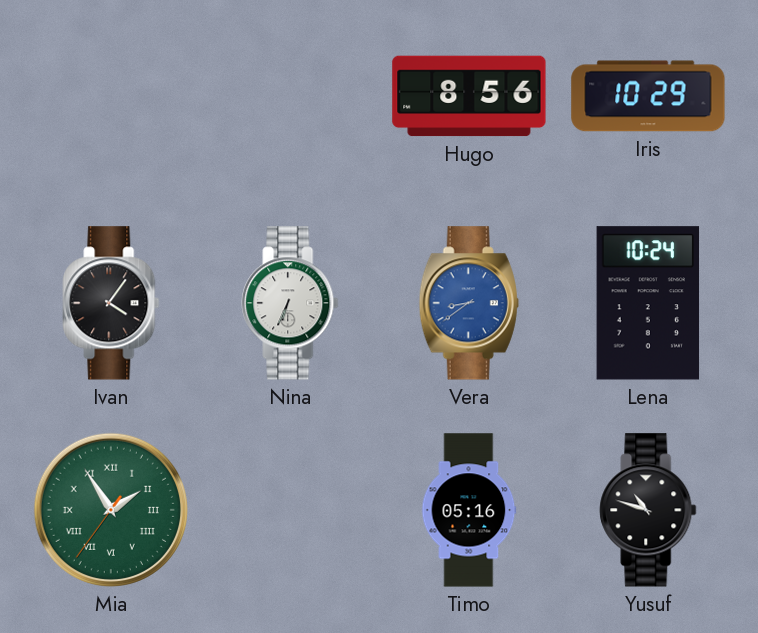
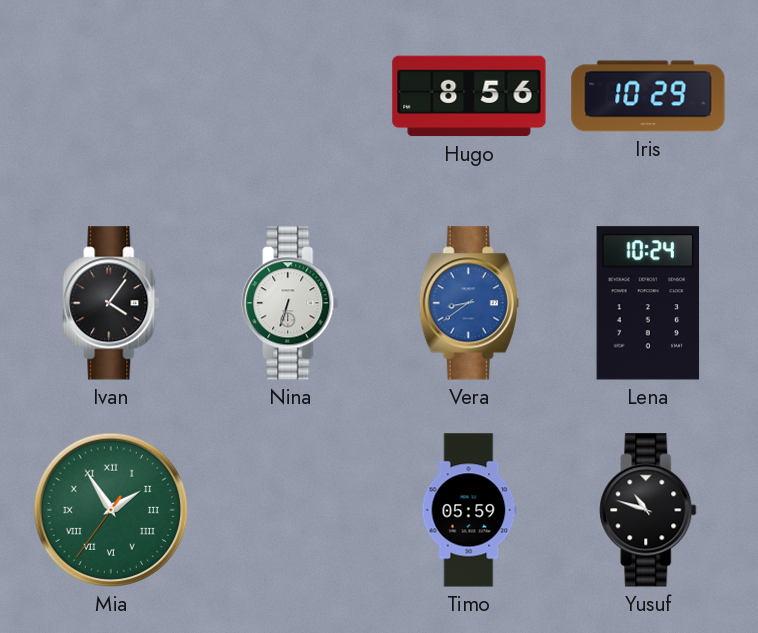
Nina: 6:34 -> 6:33 (290, 303)
Timo: 05:16 -> 05:59 (469, 510)
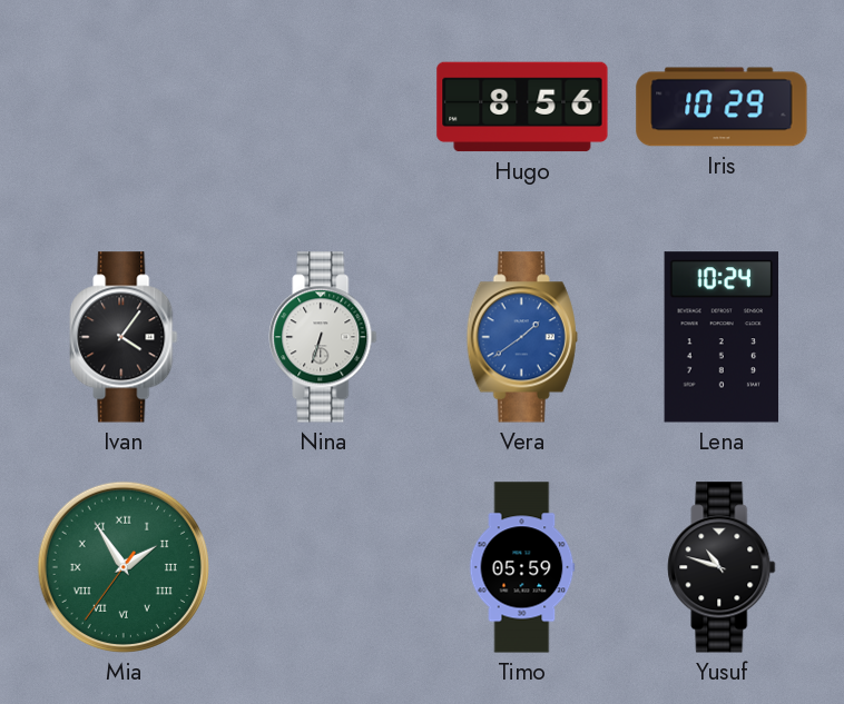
Vera: 8:39 -> 1:39 (522, 337)
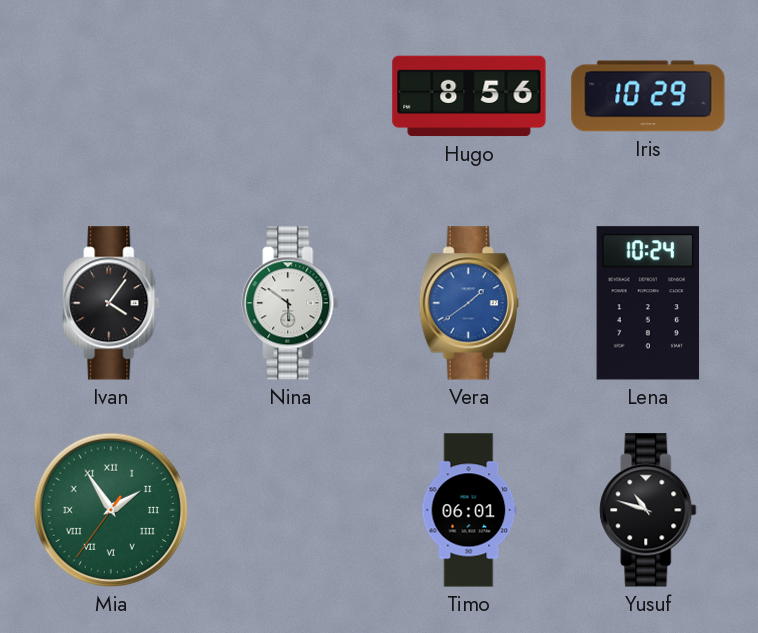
Nina: 6:33 -> 5:51 (290, 303)
Timo: 05:59 -> 06:01 (469, 510)
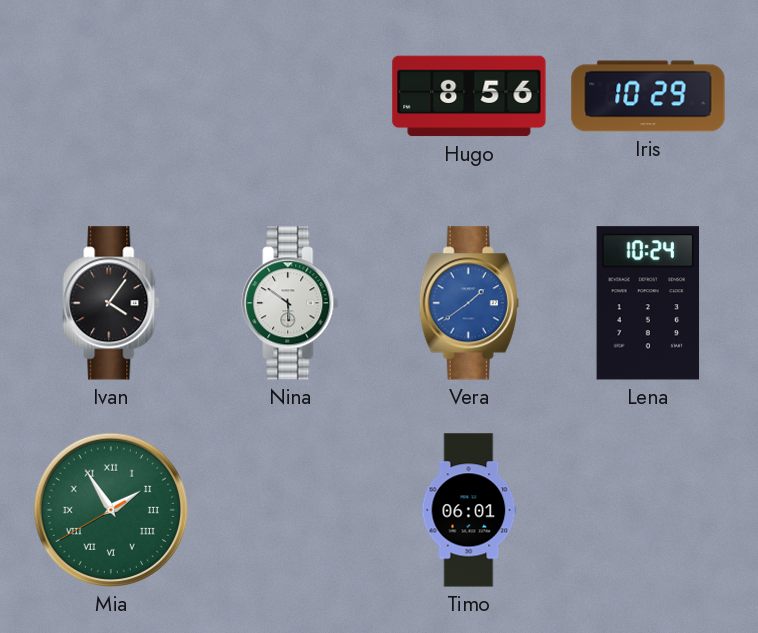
Mia: 1:54:36 -> 1:54:40 (111, 510)
Yusuf: 10:48 -> none (648, 510)
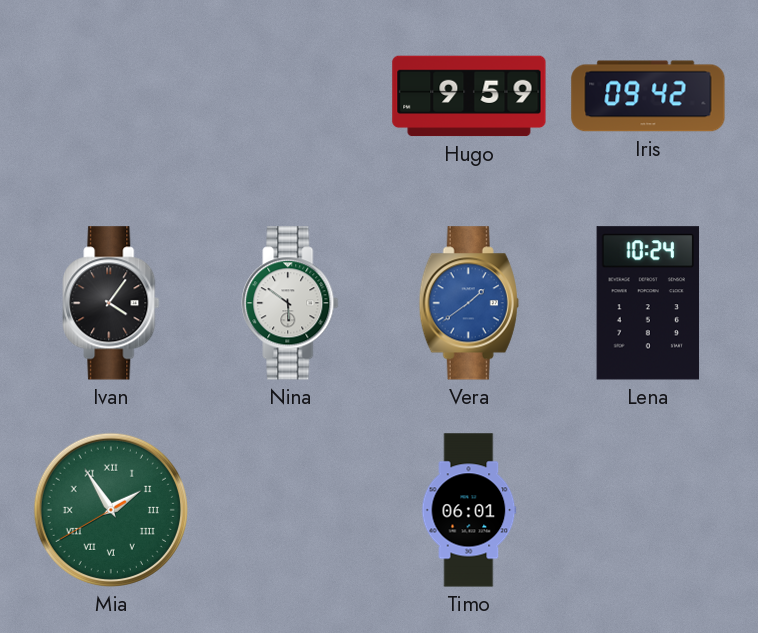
Hugo: 8:56 -> 9:59 (469, 96)
Iris: 10:29 -> 09:42 (648, 96)
